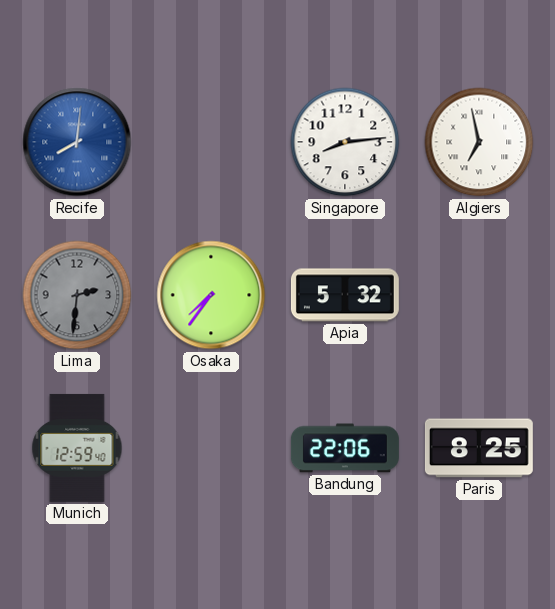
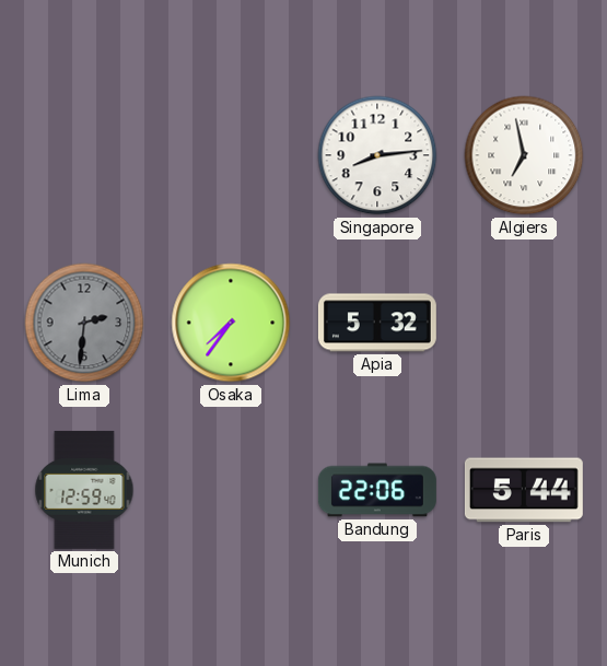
Recife: 8:01 -> none (77, 142)
Paris: 8:25 -> 5:44 (524, 490)
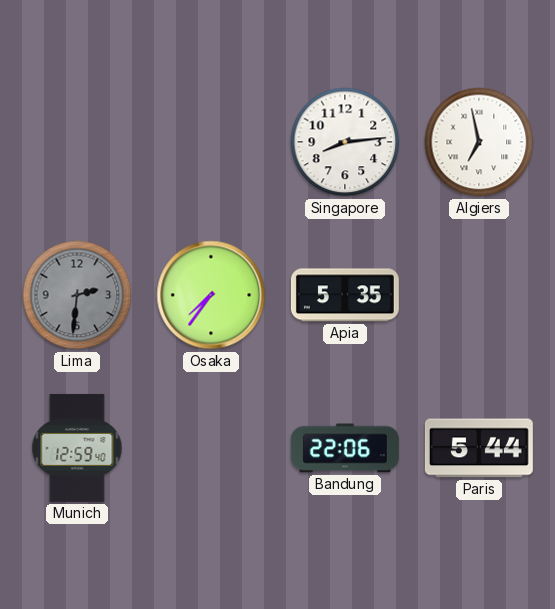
Apia: 5:32 -> 5:35 (345, 295)
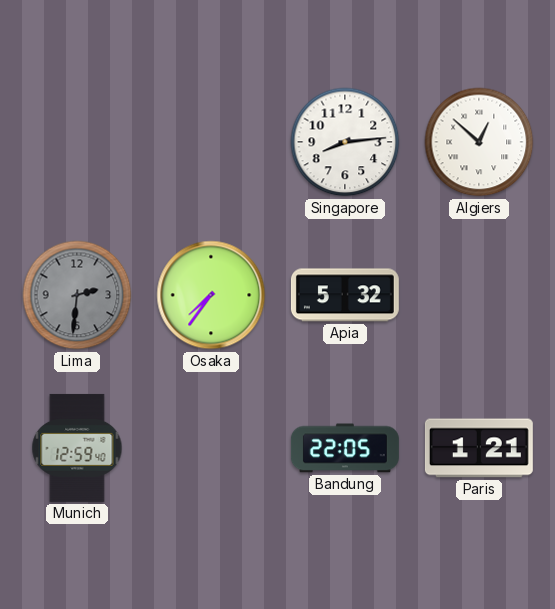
Algiers: 6:58 -> 12:52 (479, 142)
Apia: 5:35 -> 5:32 (345, 295)
Bandung: 22:06 -> 22:05 (345, 448)
Paris: 5:44 -> 1:21 (479, 448)
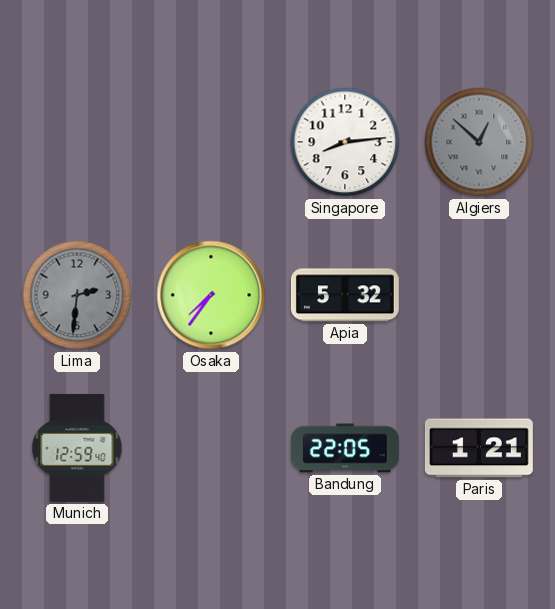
Algiers dial: white -> grey (479, 142)
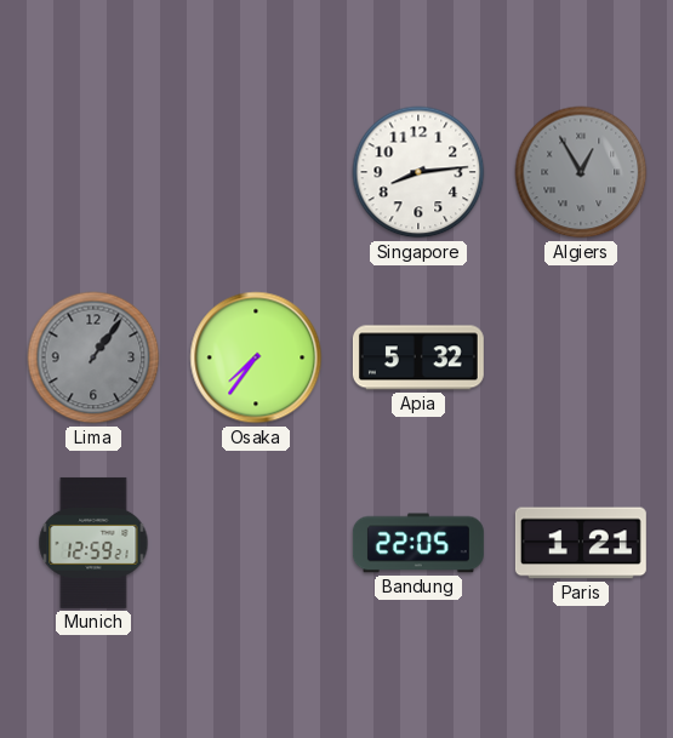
Algiers: 12:52 -> 12:55 (581, 172)
Lima: 2:31 -> 1:06 (93, 357)
Munich: 12:59:40 -> 12:59:21 (93, 543)
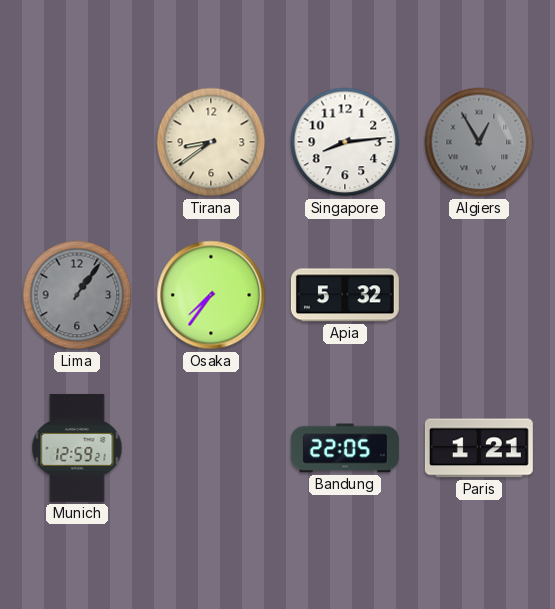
Tirana: none -> 8:39 (211, 142)
